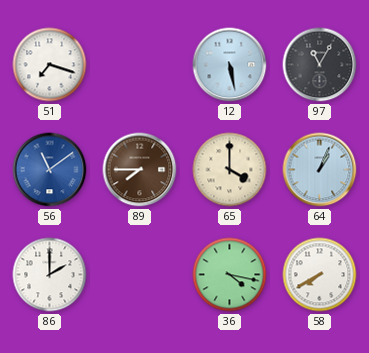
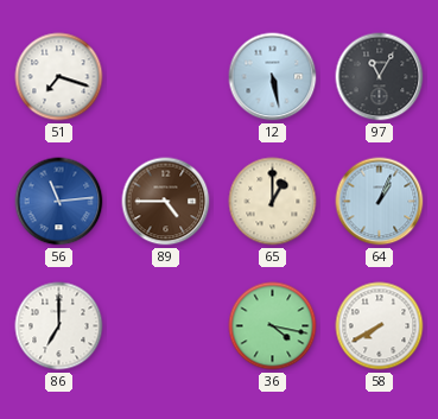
56: 11:09 -> 11:14 (59, 202)
89: 7:45 -> 4:45 (166, 202)
65: 4:00 -> 1:00 (273, 202)
86: 2:00 -> 7:00 (59, 326)
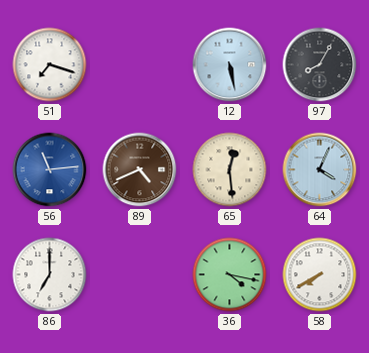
97: 11:05 -> 8:05 (320, 65)
89: 4:45 -> 4:41 (140, 170)
65: 1:00 -> 12:29 (230, 170)
64: 1:04 -> 4:04 (320, 170)
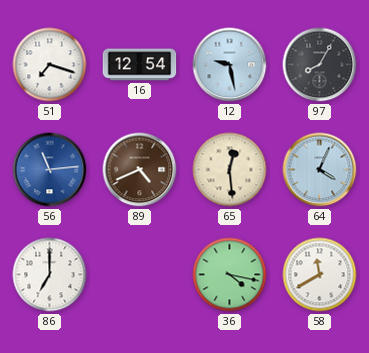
16: none -> 12:54 (140, 65)
12: 5:28 -> 9:28 (230, 65)
58: 7:40 -> 11:40 (320, 275)
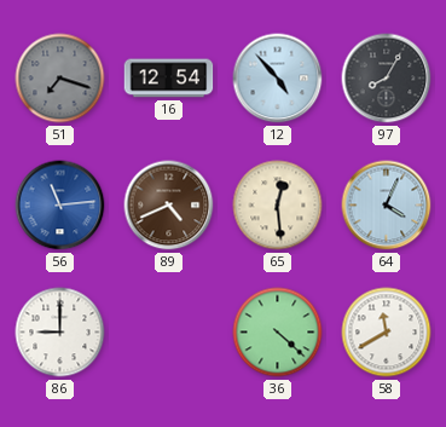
51 dial: white -> grey (60, 79)
12: 9:28 -> 4:53 (278, 79)
86: 7:00 -> 9:00 (60, 333)
36: 4:17 -> 4:22 (278, 333)
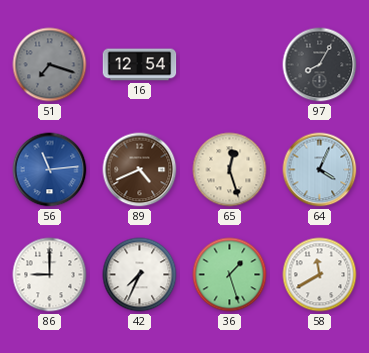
12: 4:53 -> none (278, 79)
65: 12:29 -> 12:27 (230, 170)
42: none -> 7:34 (140, 275)
36: 4:22 -> 1:27 (230, 275)
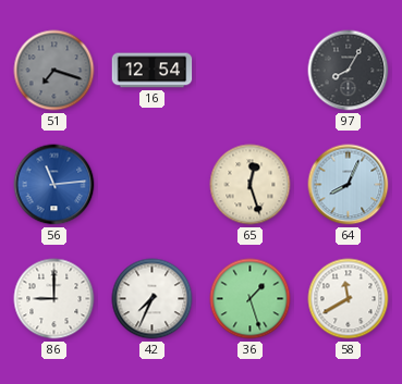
89: 4:41 -> none (140, 170)
64: 4:04 -> 8:04 (349, 185)
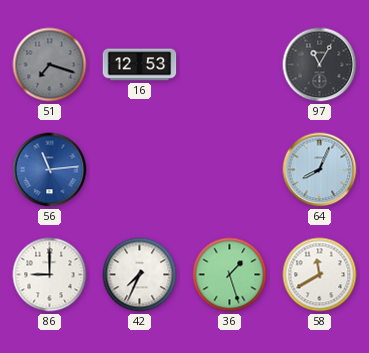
16: 12:54 -> 12:53 (140, 65)
97: 8:05 -> 11:05 (320, 65)
65: 12:27 -> none (251, 185)
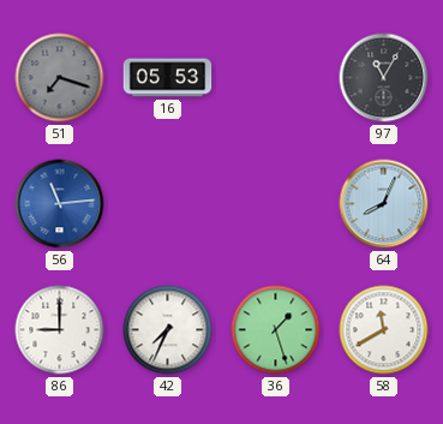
16: 12:53 -> 05:53 (168, 78)
